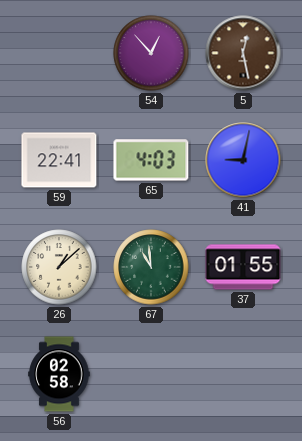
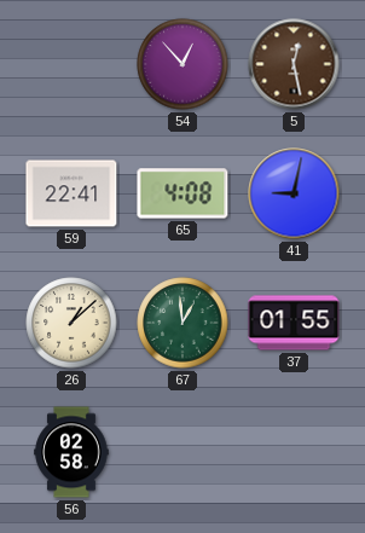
65: 4:03 -> 4:08 (182, 193)
67: 10:59 -> 12:59 (182, 323)
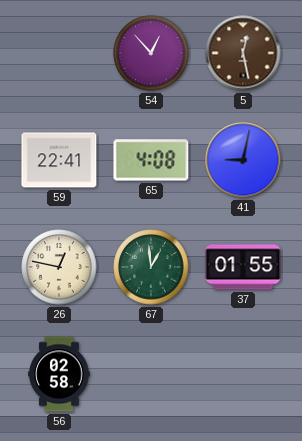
26: 1:08 -> 12:47 (59, 267)
